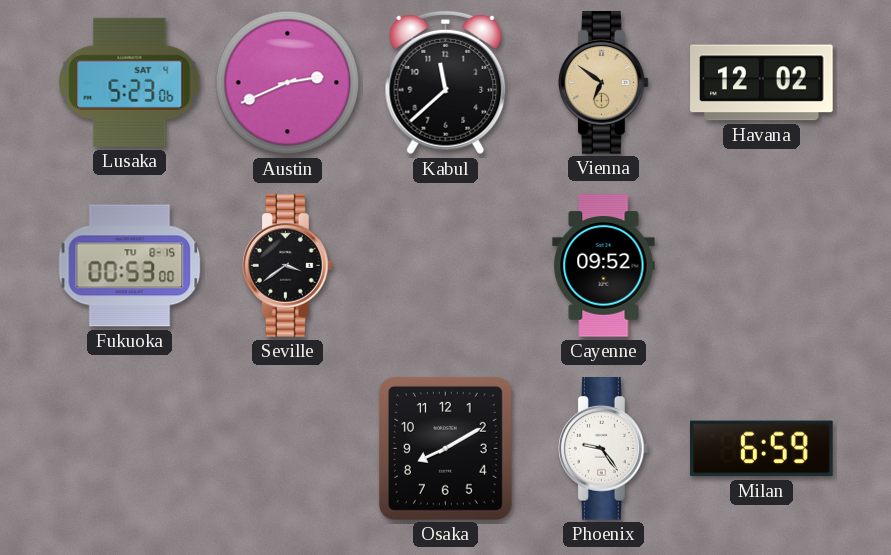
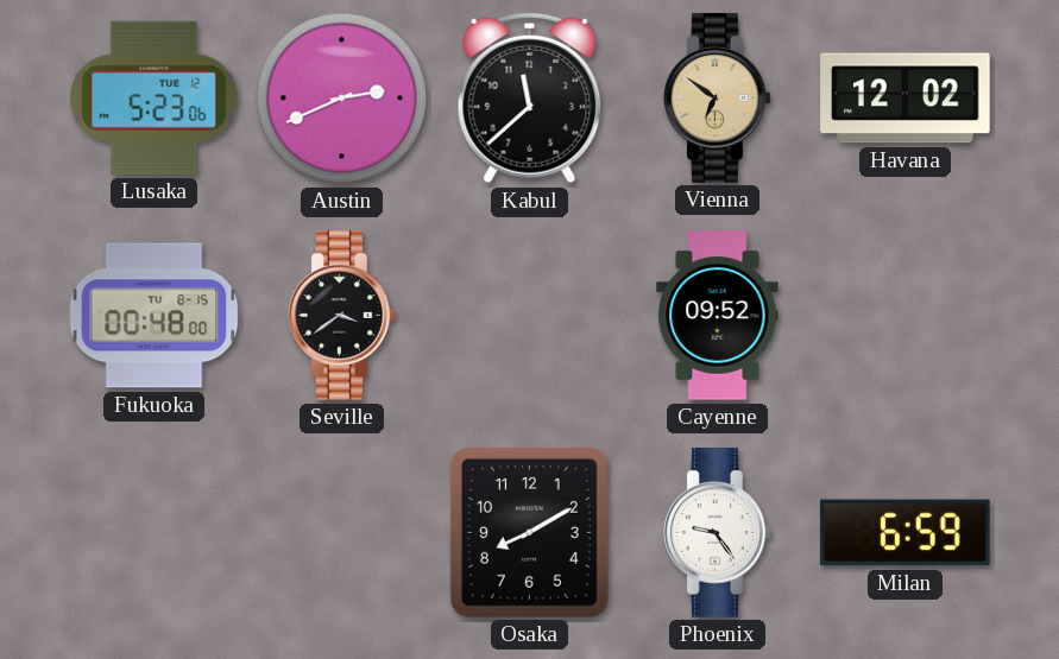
Lusaka date: SAT 4 -> TUE 12 (155, 97)
Fukuoka: 00:53 -> 00:48 (155, 316)
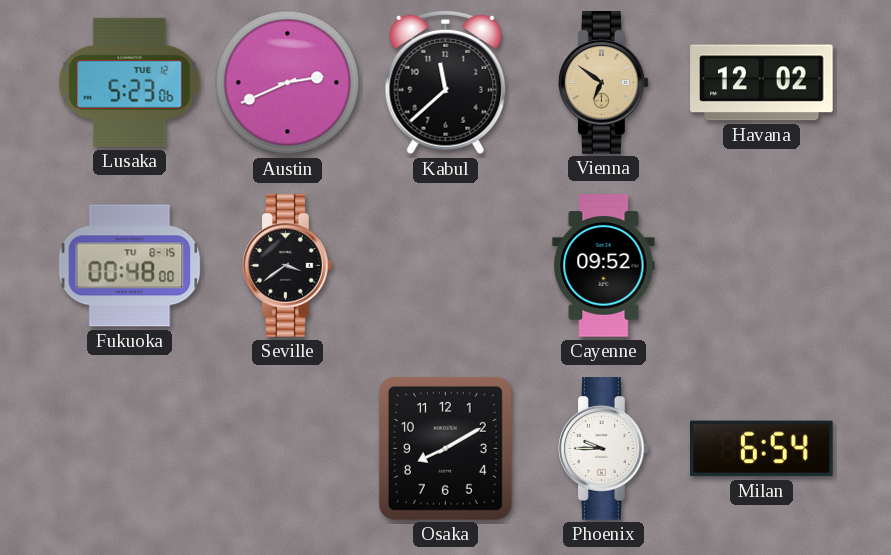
Phoenix: 9:24 -> 9:45 (604, 449)
Milan: 6:59 -> 6:54 (762, 449)
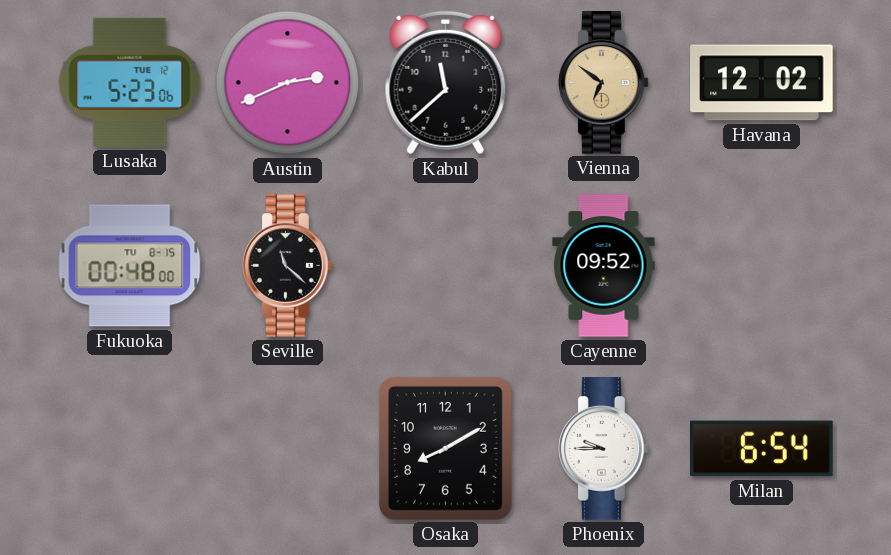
Seville: 3:39 -> 11:22 (288, 266)
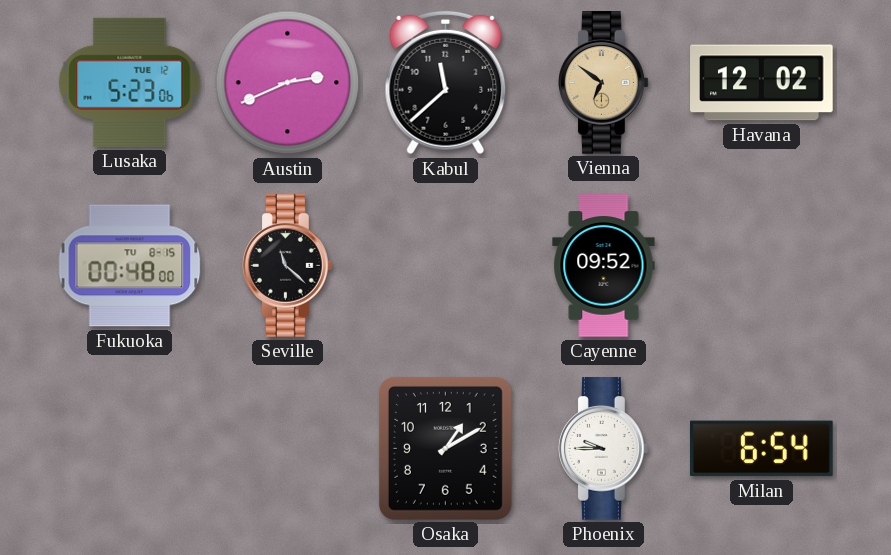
Osaka: 8:10 -> 1:10 (445, 448)
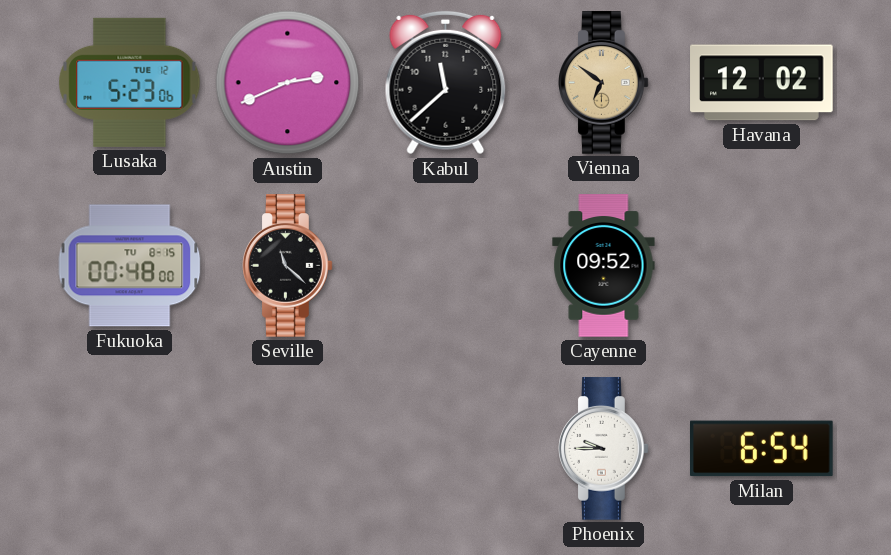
Osaka: 1:10 -> none (445, 448)
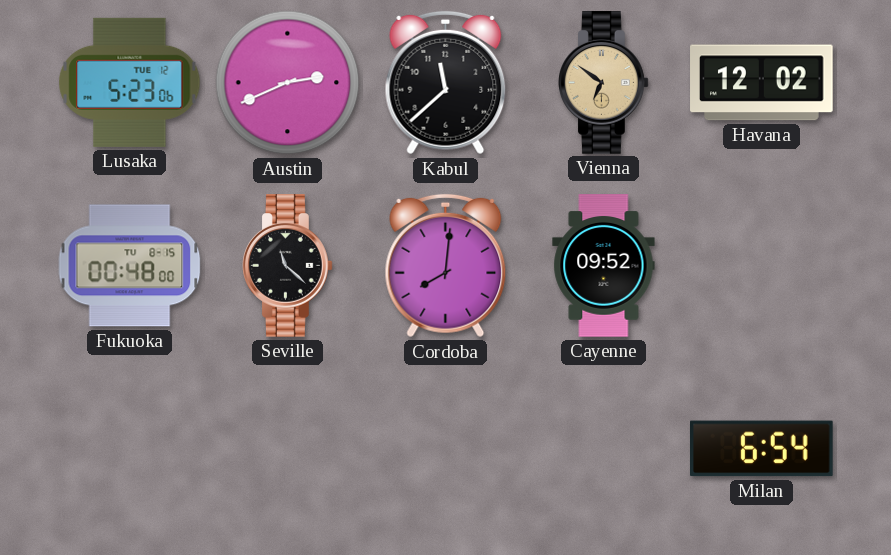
Cordoba: none -> 8:01 (446, 266)
Phoenix: 9:45 -> none (604, 449)
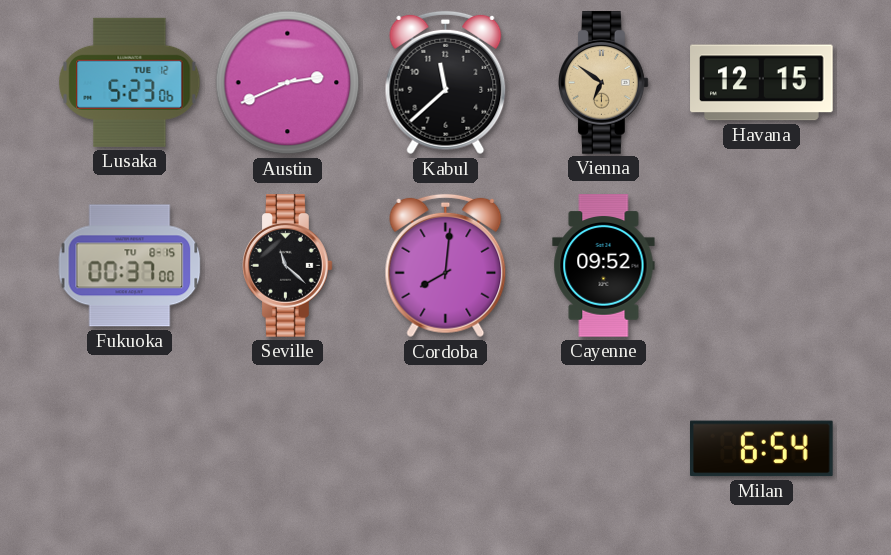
Havana: 12:02 -> 12:15 (762, 83)
Fukuoka: 00:48 -> 00:37 (130, 266)
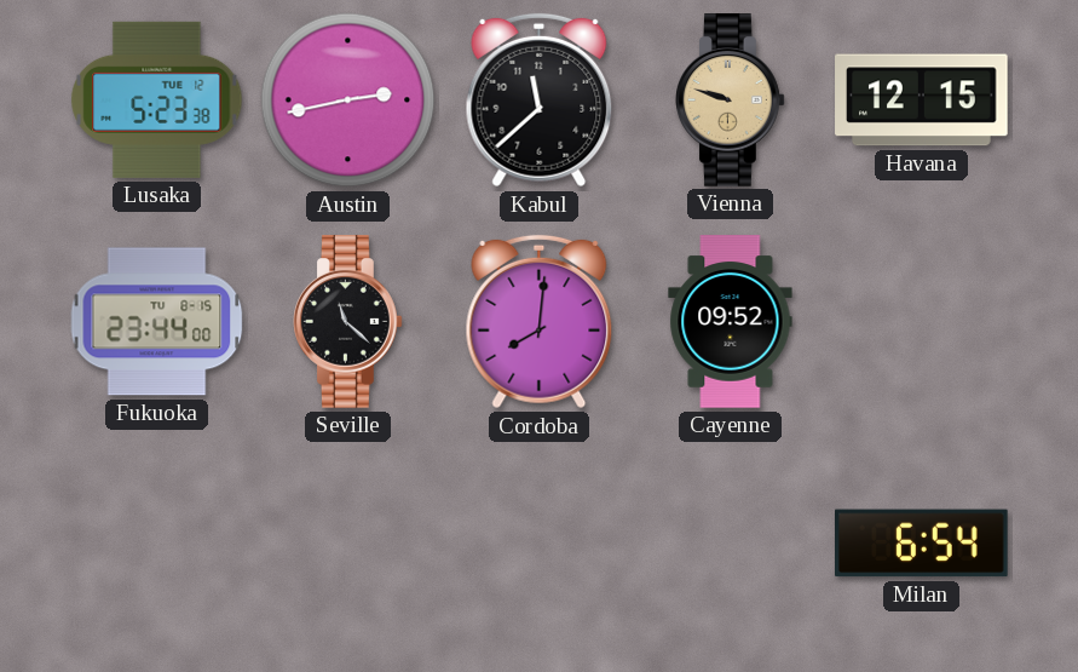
Lusaka: 5:23:06 -> 5:23:38 (157, 99)
Austin: 2:41 -> 2:43 (348, 100)
Vienna: 6:51 -> 9:48 (731, 100)
Fukuoka: 00:37 -> 23:44 (157, 322)
